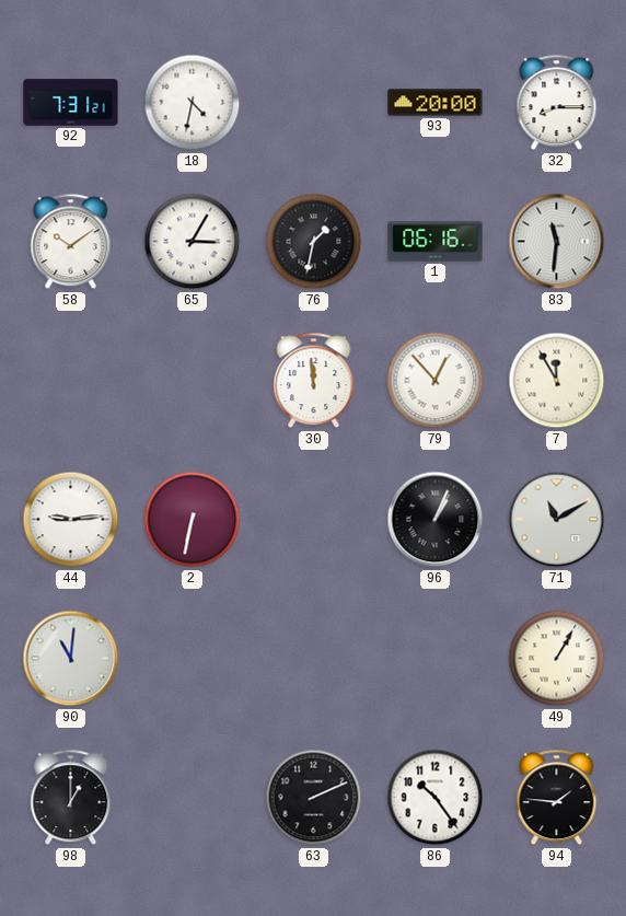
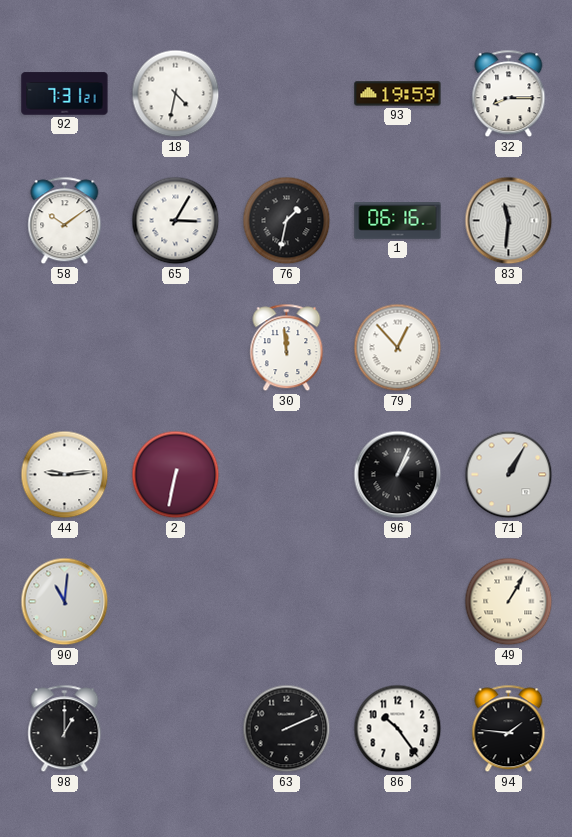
93: 20:00 -> 19:59 (398, 94)
7: 11:55 -> none (557, 381)
71: 11:10 -> 1:05 (509, 475)
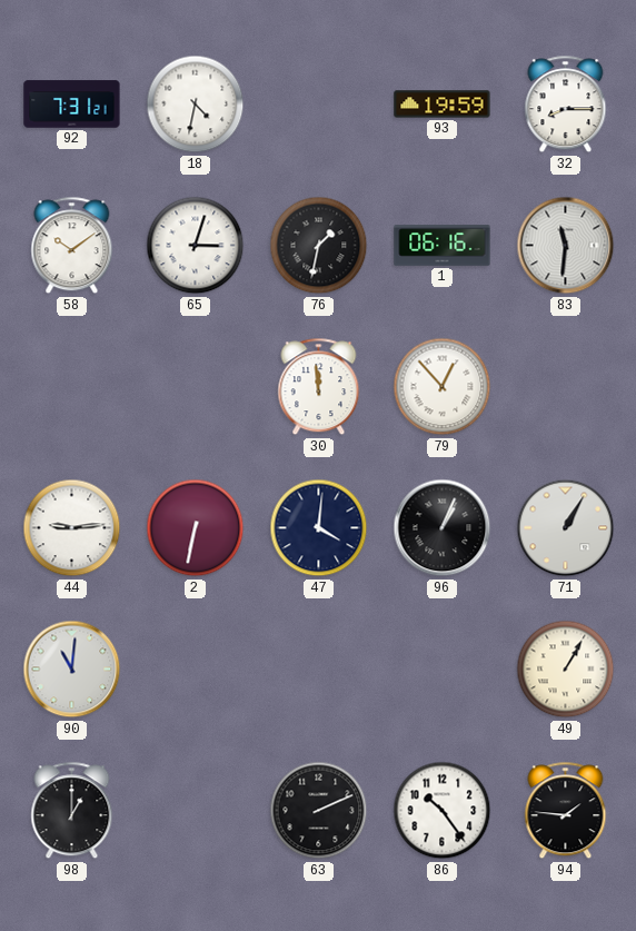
65: 3:05 -> 3:03 (196, 246)
47: none -> 4:01 (319, 528)
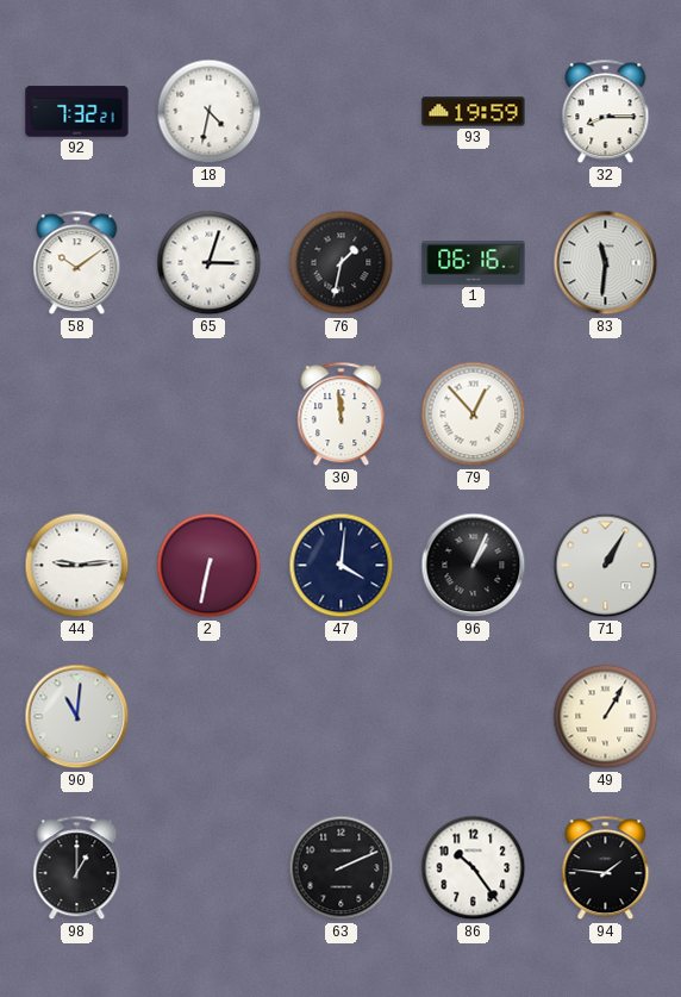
92: 7:31 -> 7:32 (77, 112)
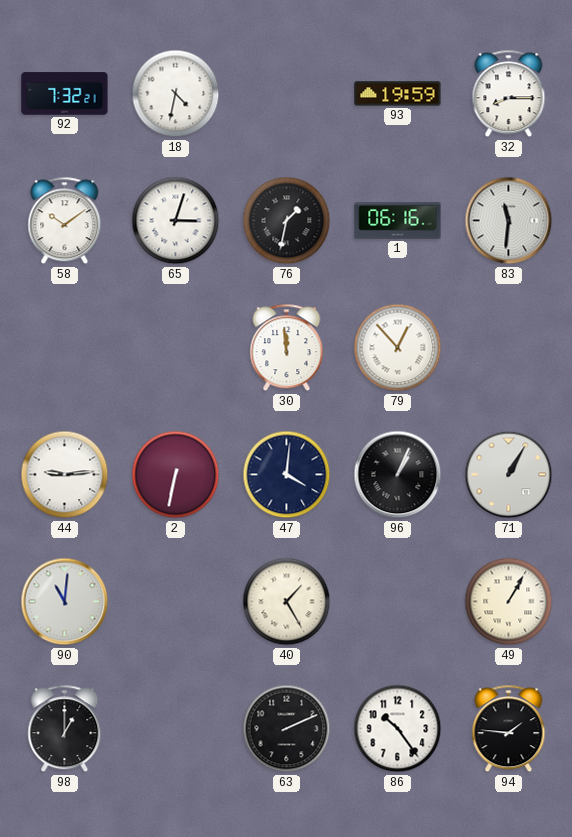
40: none -> 1:25 (287, 602)
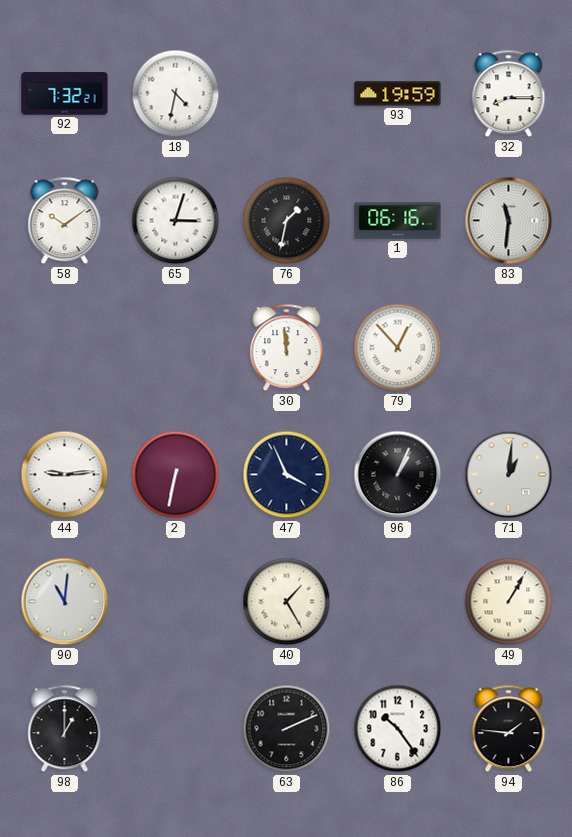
47: 4:01 -> 3:56 (287, 475)
71: 1:05 -> 1:01 (509, 475)
